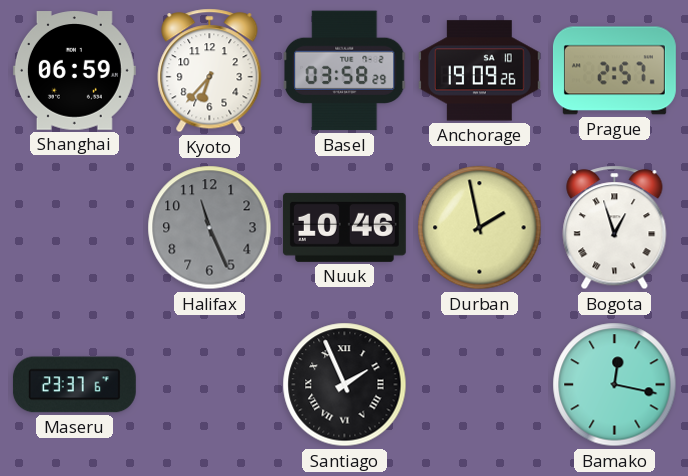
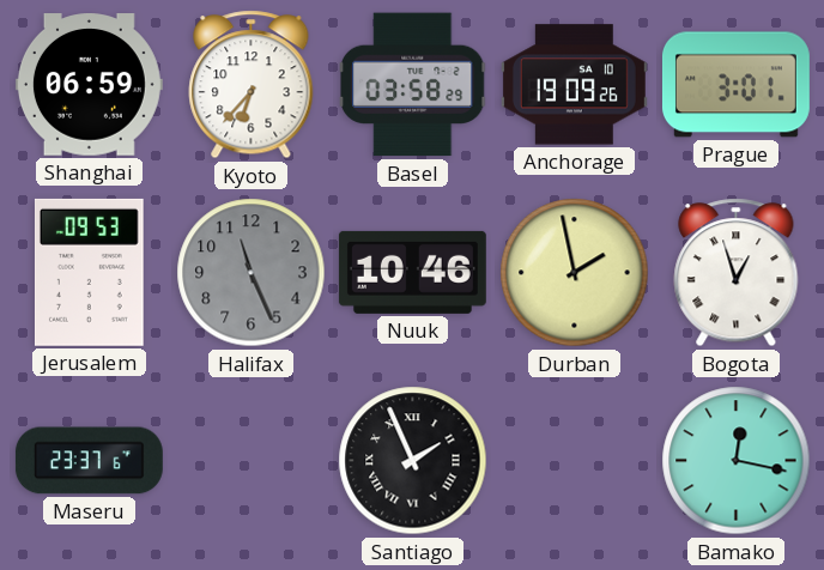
Prague: 2:57 -> 3:01 (735, 85)
Jerusalem: none -> 09:53 (89, 272)
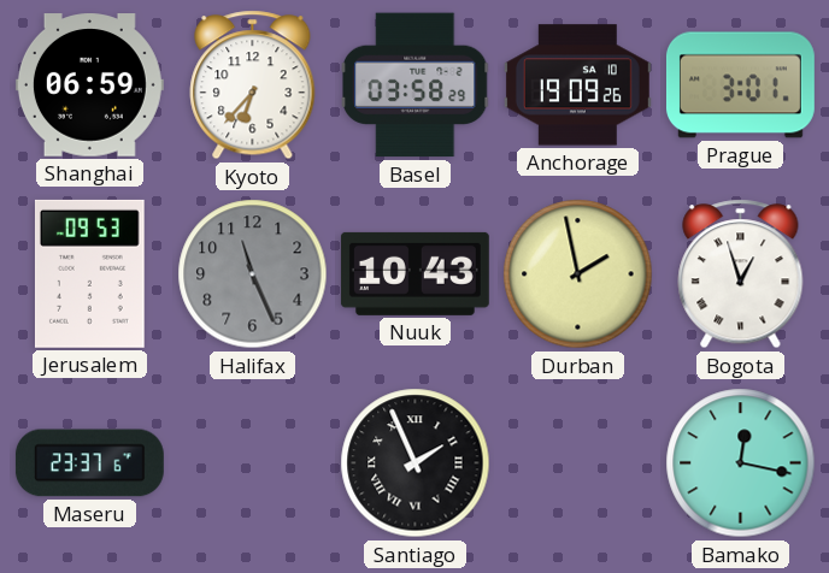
Nuuk: 10:46 -> 10:43 (414, 273)
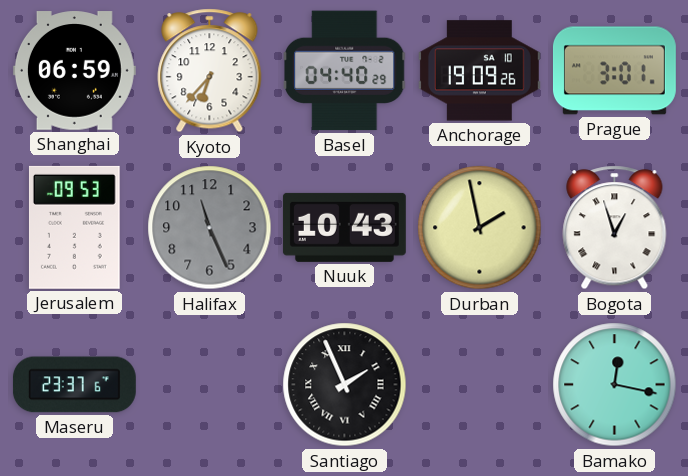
Basel: 03:58 -> 04:40 (345, 71)
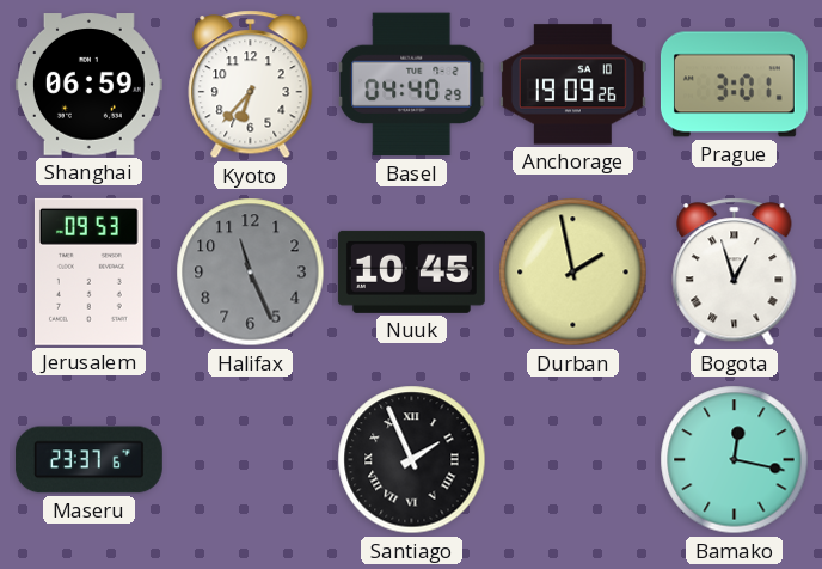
Nuuk: 10:43 -> 10:45 (411, 271)
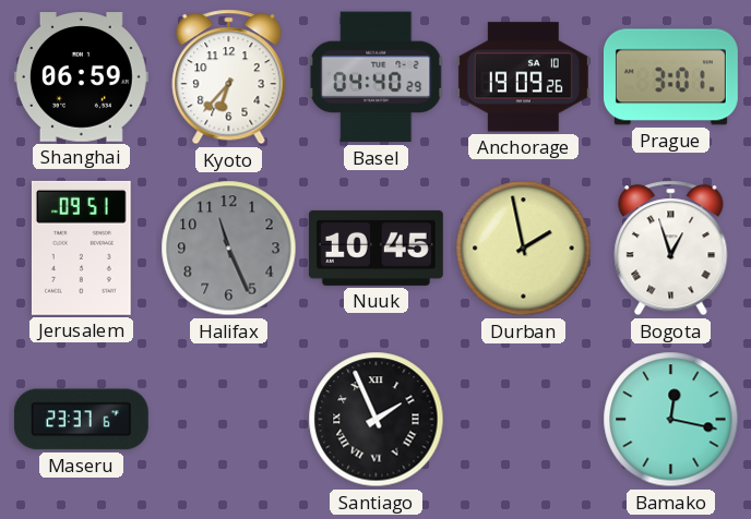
Jerusalem: 09:53 -> 09:51 (81, 248)
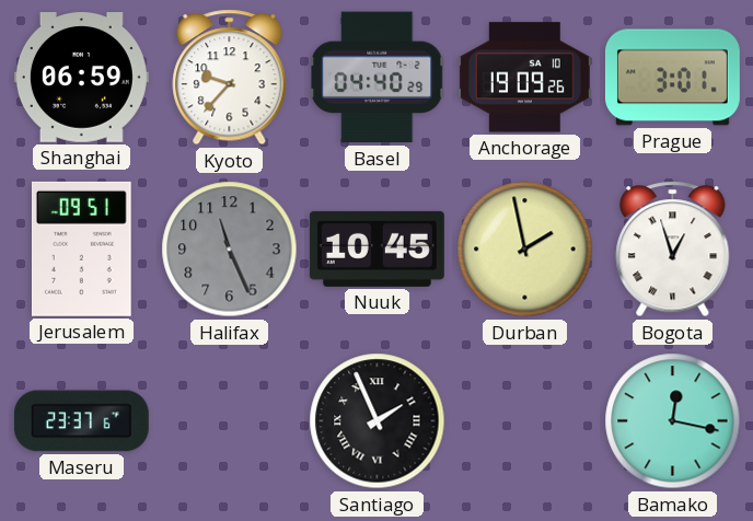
Kyoto: 6:37 -> 9:37 (230, 78)
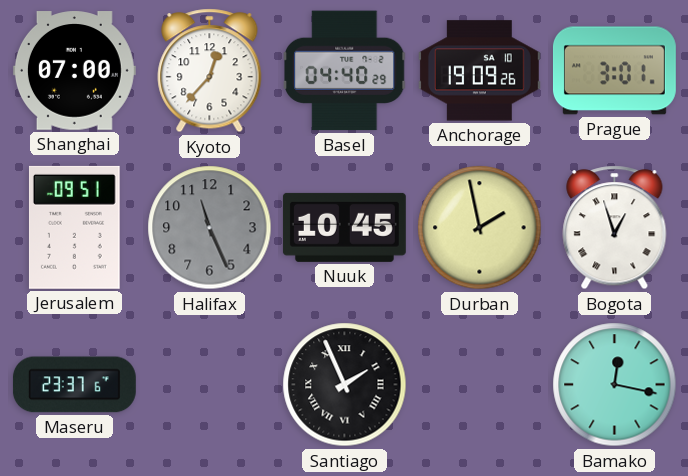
Shanghai: 06:59 -> 07:00 (74, 71)
Kyoto: 9:37 -> 12:37 (210, 71)
